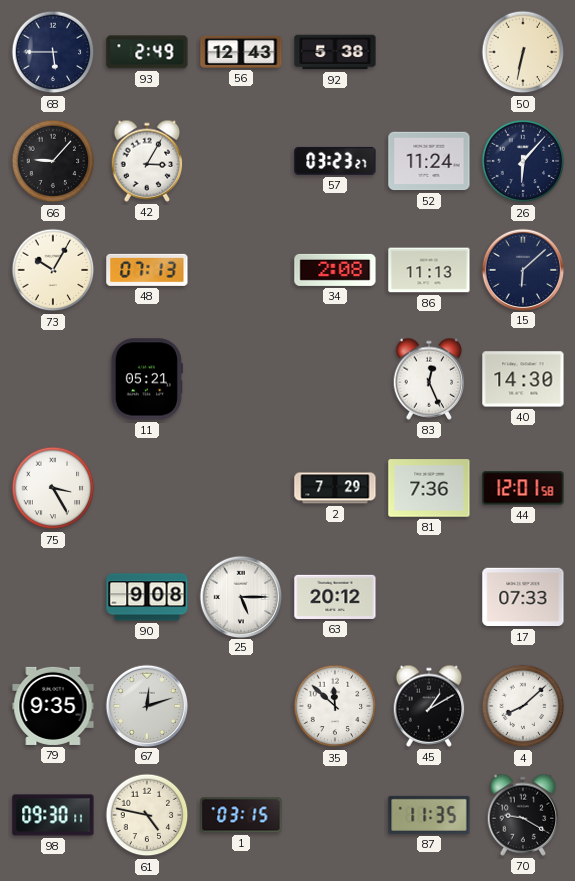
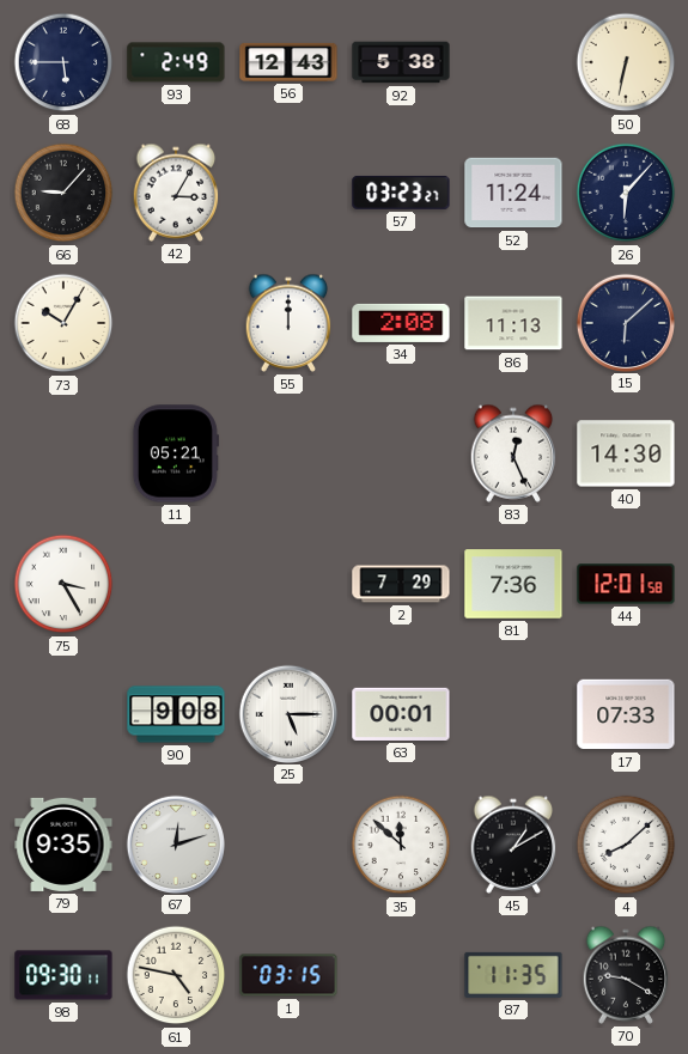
48: 07:13 -> none (147, 270)
55: none -> 12:00 (288, 323)
63: 20:12 -> 00:01 (401, 714)
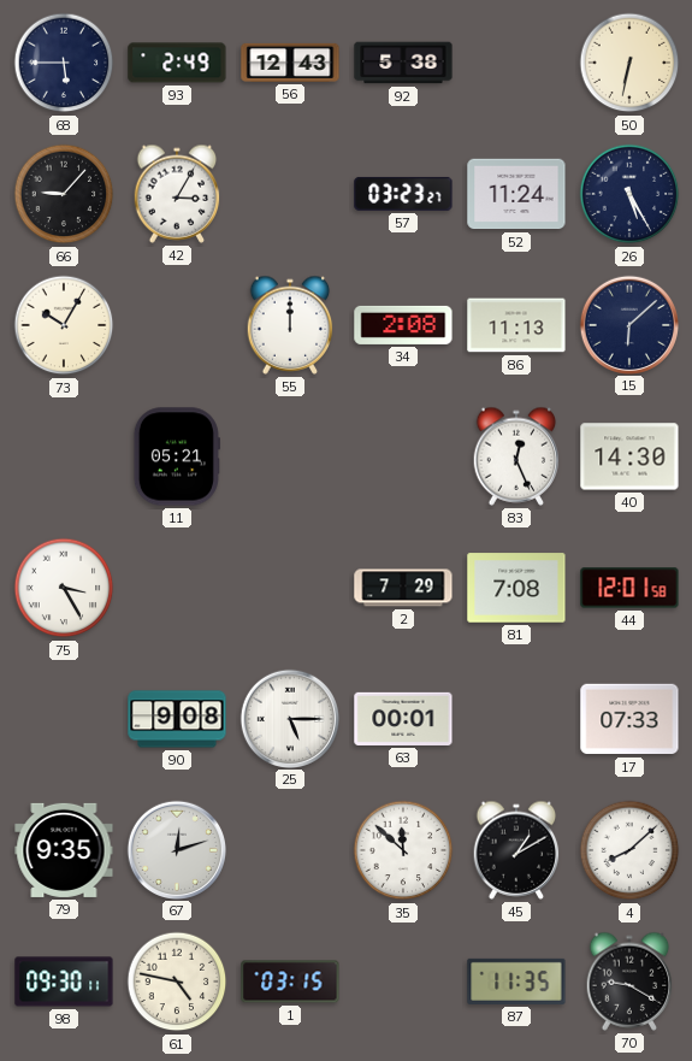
26: 6:07 -> 5:25 (629, 194)
81: 7:36 -> 7:08 (516, 588)
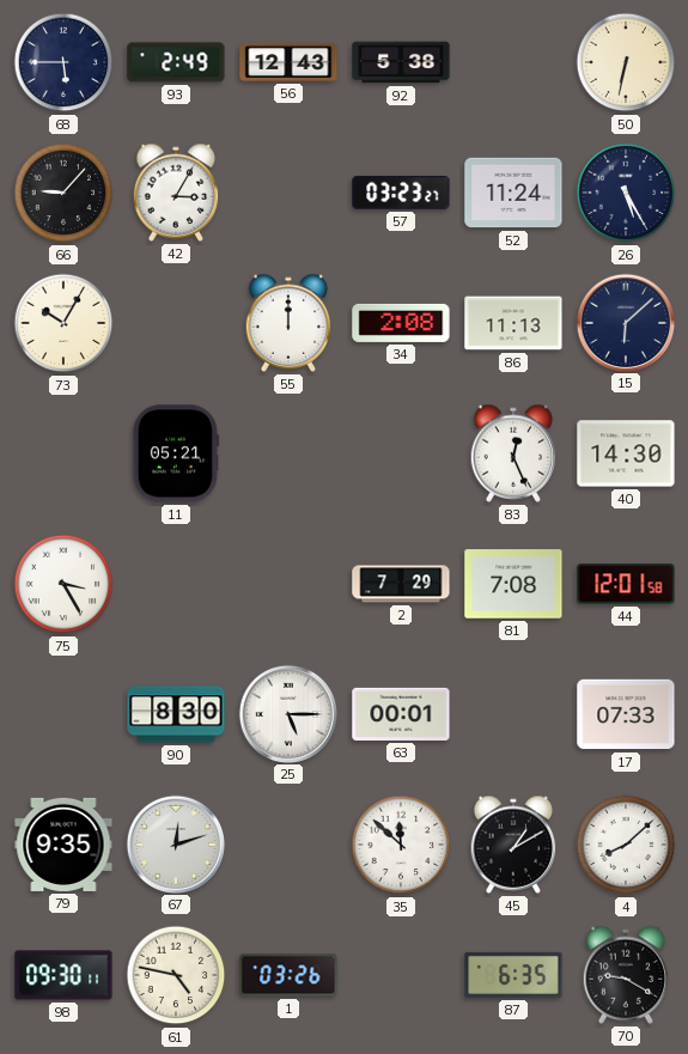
90: 9:08 -> 8:30 (176, 714)
1: 03:15 -> 03:26 (288, 975)
87: 11:35 -> 6:35 (513, 975)
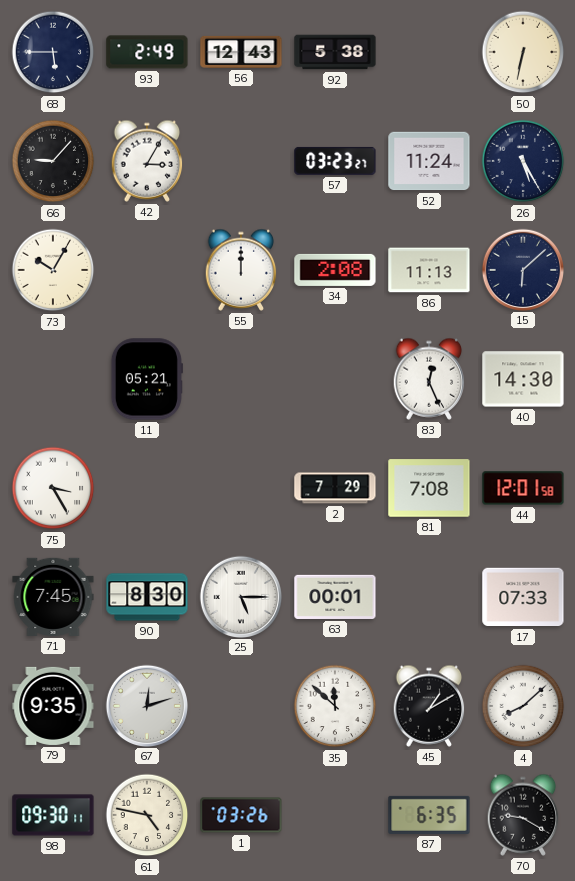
71: none -> 7:45 (53, 597)
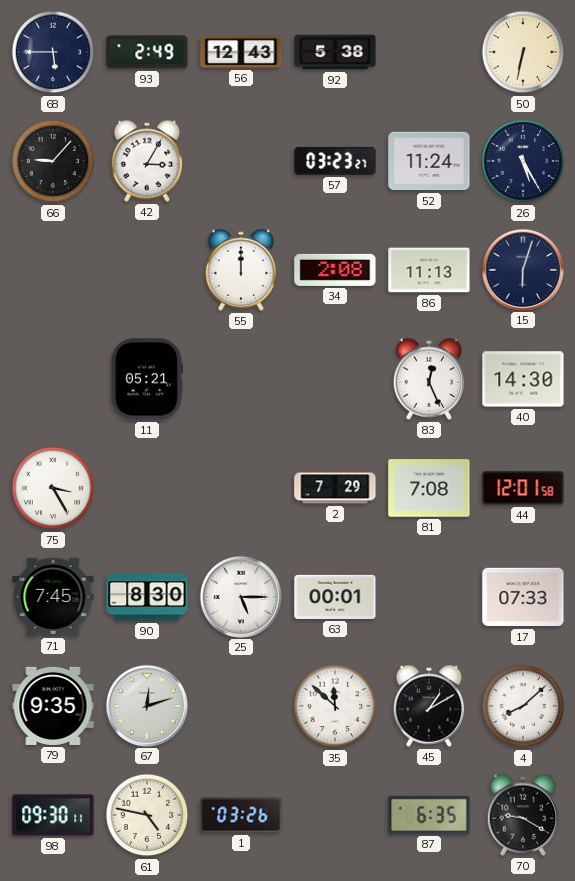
73: 10:05 -> none (53, 270)
15: 6:08 -> 6:03 (522, 269)
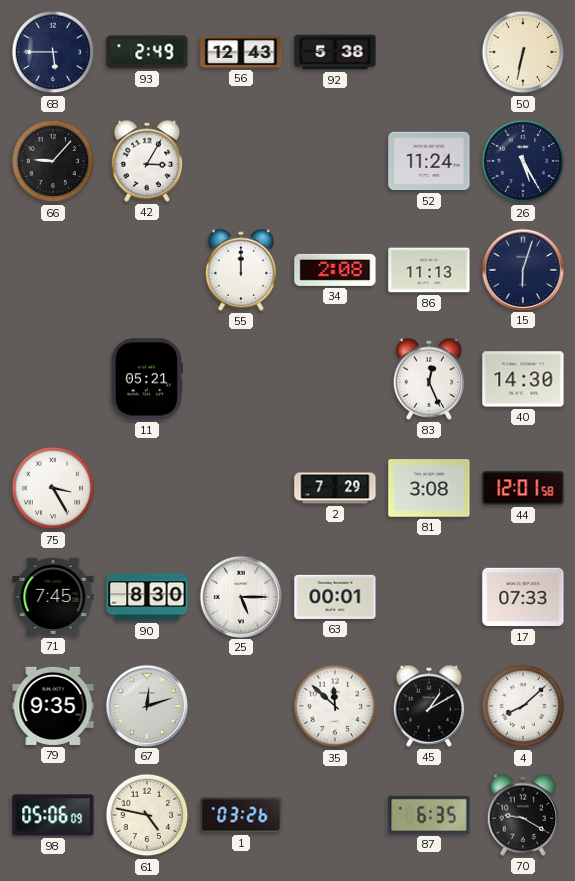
57: 03:23 -> none (335, 161)
81: 7:08 -> 3:08 (429, 488)
98: 09:30 -> 05:06 (53, 815)
